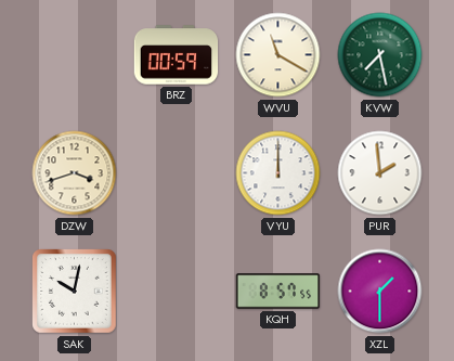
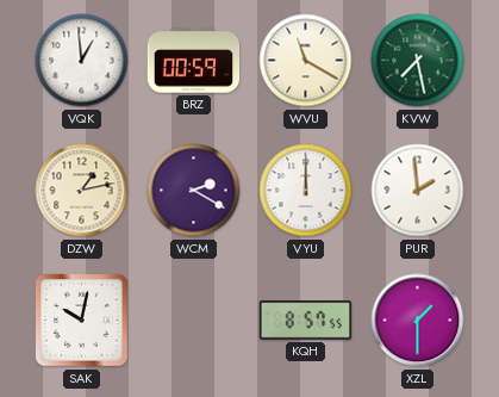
VQK: none -> 12:59 (82, 61)
DZW: 3:42 -> 1:13 (82, 191)
WCM: none -> 2:20 (194, 191)
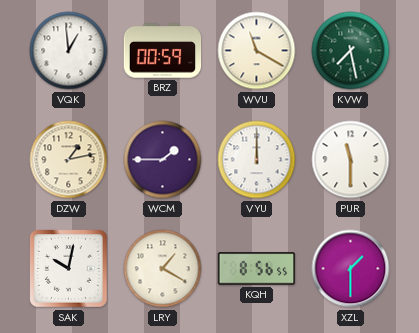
WCM: 2:20 -> 1:45 (163, 160)
PUR: 1:59 -> 11:30 (351, 160)
LRY: none -> 1:20 (163, 269)
KQH: 8:57 -> 8:56 (257, 269)
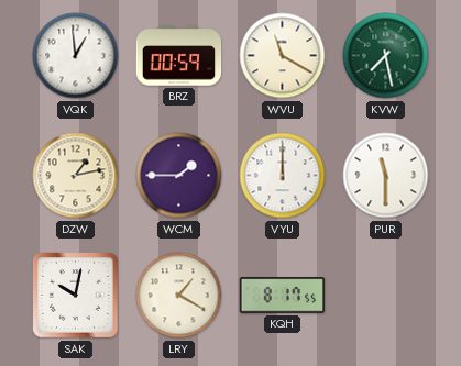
KQH: 8:56 -> 8:17 (283, 296)
XZL: 1:30 -> none (351, 269)
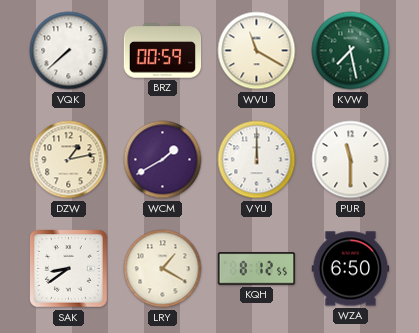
VQK: 12:59 -> 7:38 (69, 51)
WCM: 1:45 -> 1:40 (163, 160)
SAK: 10:02 -> 8:39 (69, 269)
KQH: 8:17 -> 8:12 (257, 269)
WZA: none -> 6:50 (351, 269)
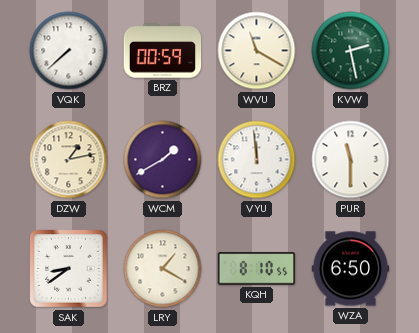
KVW: 7:28 -> 2:28 (351, 51)
VYU: 12:00 -> 11:59 (257, 160)
KQH: 8:12 -> 8:10 (257, 269)
